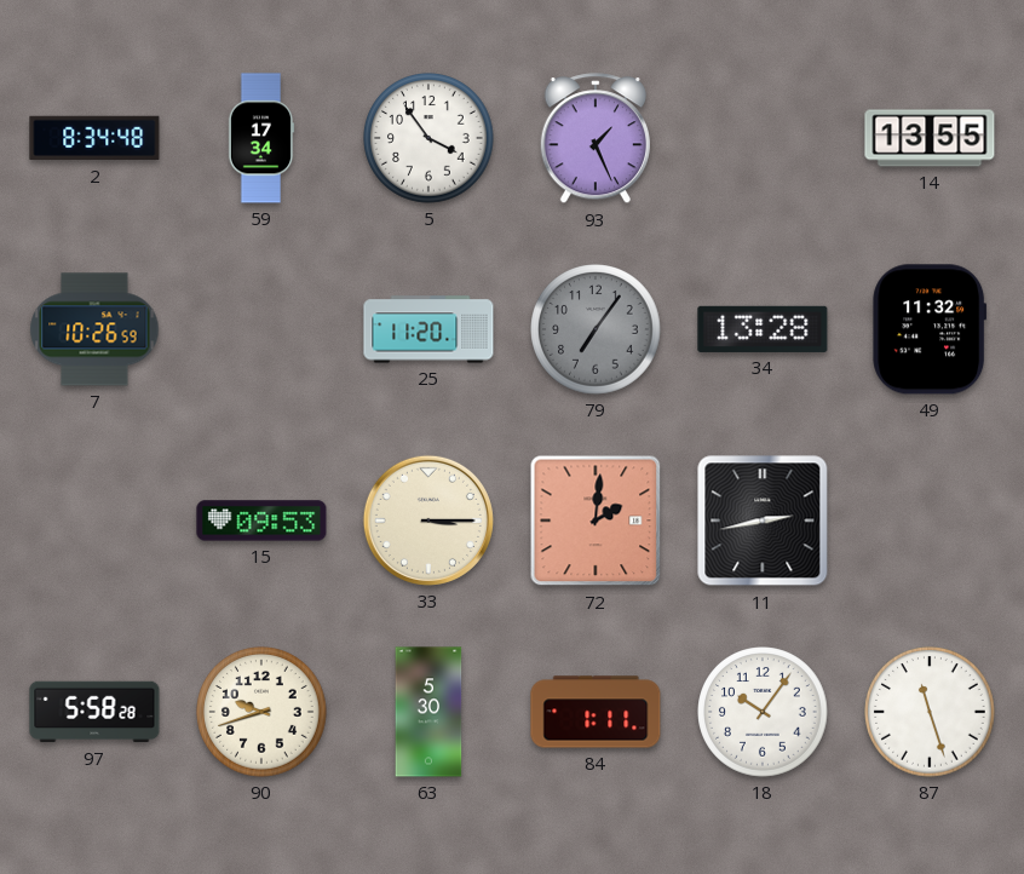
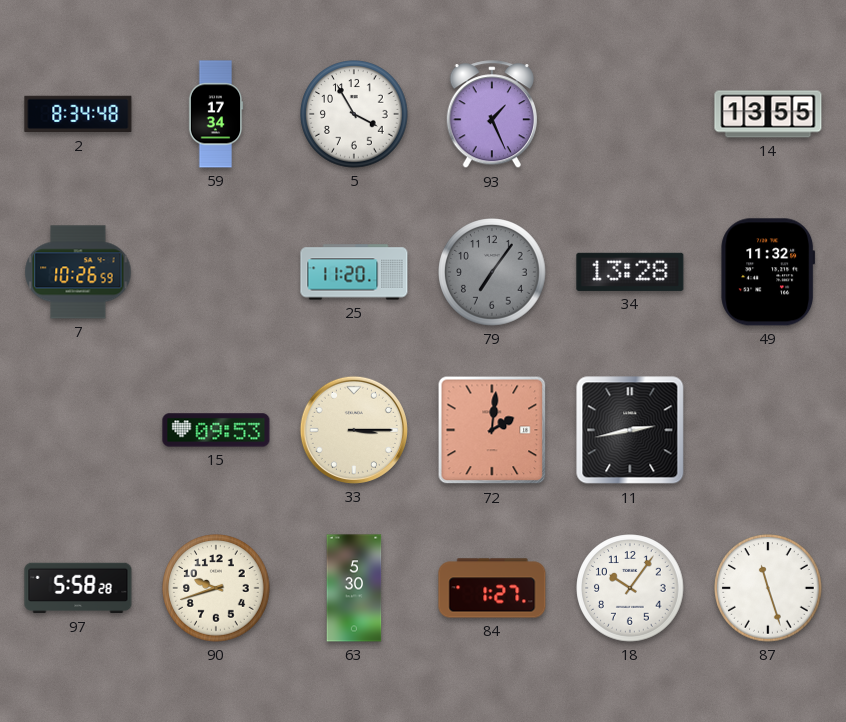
5: 3:54 -> 3:55 (354, 114)
84: 1:11 -> 1:27 (492, 588)
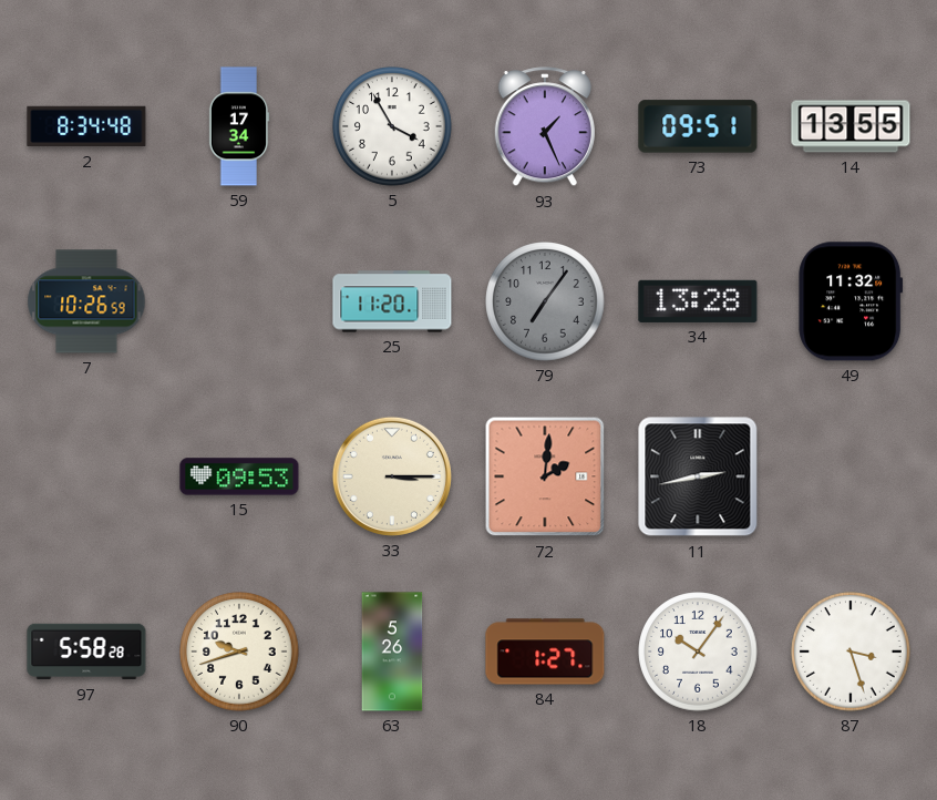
73: none -> 09:51 (698, 126)
63: 5:30 -> 5:26 (392, 652)
87: 11:27 -> 3:27 (851, 652)
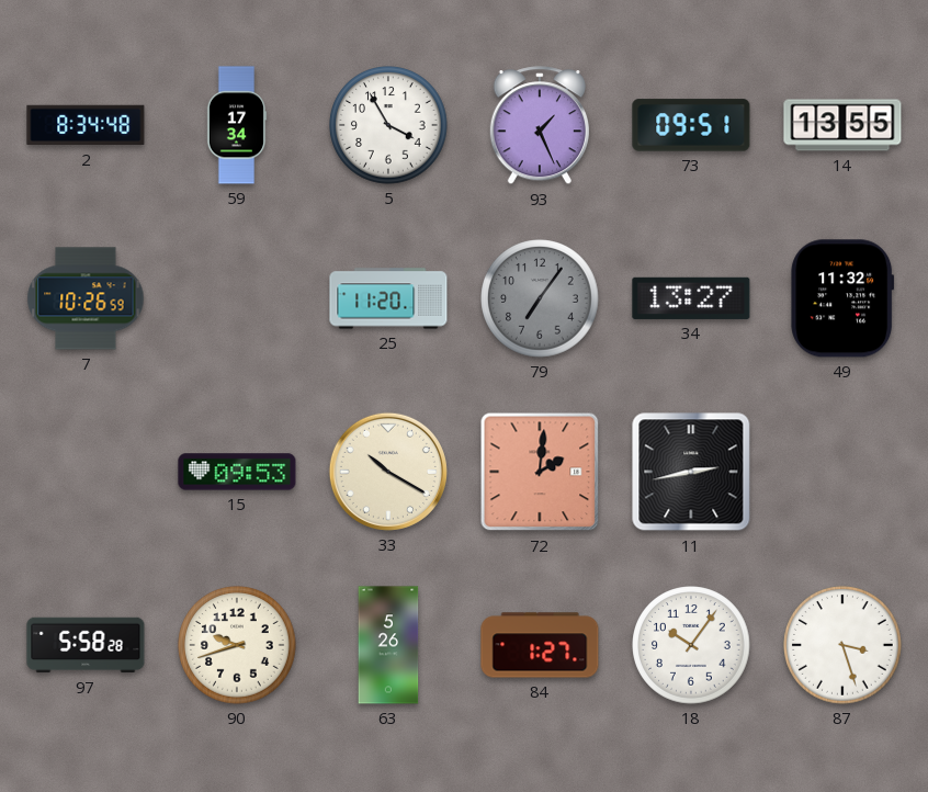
34: 13:28 -> 13:27 (691, 298)
33: 3:15 -> 10:20 (388, 472)
